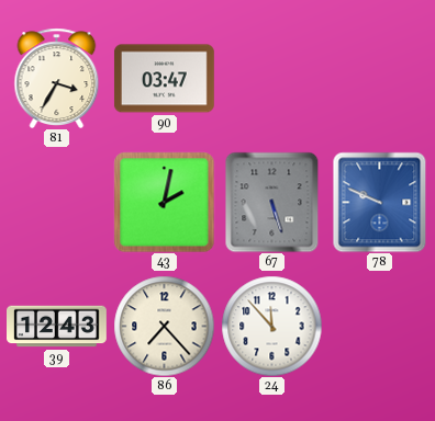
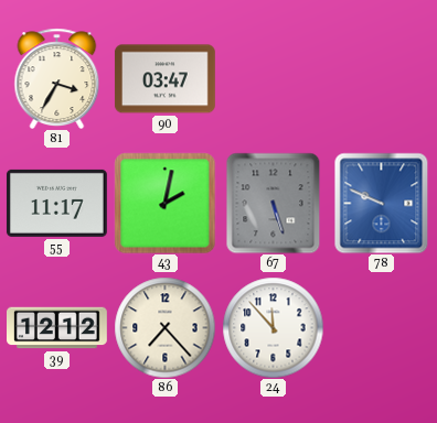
55: none -> 11:17 (56, 203)
39: 12:43 -> 12:12 (57, 328)
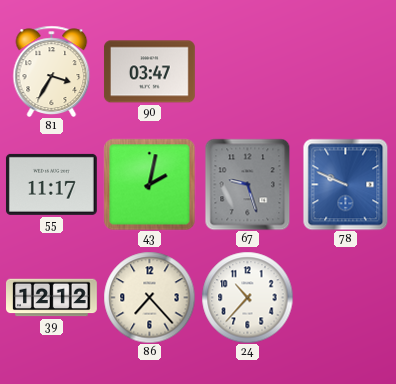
67: 5:27 -> 9:27 (248, 184)
24: 11:53 -> 10:37 (247, 297)
